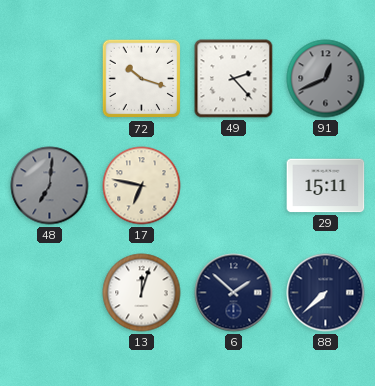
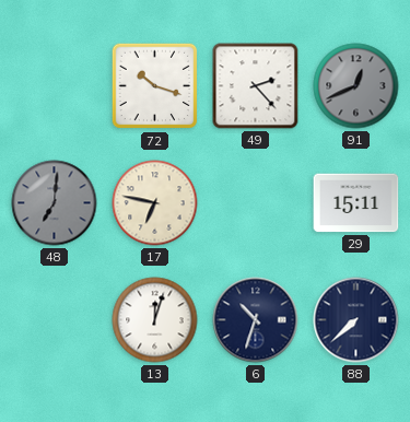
6: 1:52 -> 10:33 (256, 320)
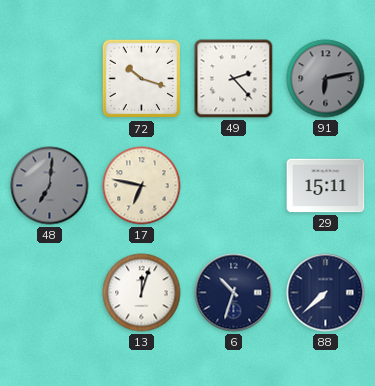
91: 12:41 -> 6:13 (326, 79)
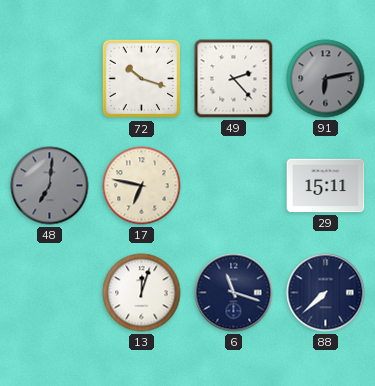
6: 10:33 -> 11:18 (234, 293)
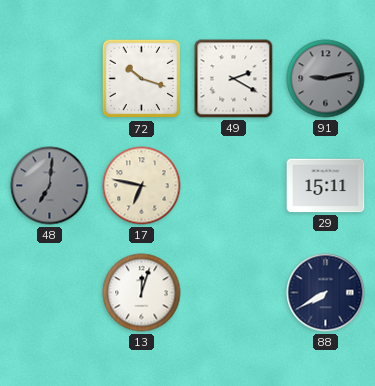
49: 2:23 -> 2:20 (234, 79)
91: 6:13 -> 9:13 (326, 79)
6: 11:18 -> none (234, 293)
88: 7:38 -> 7:40 (326, 293)
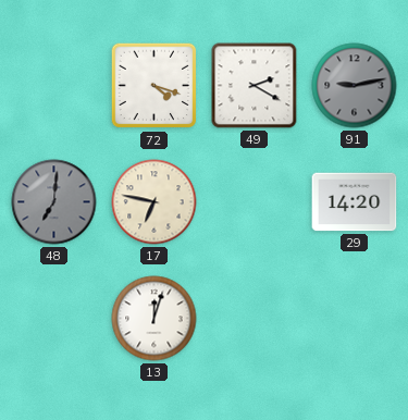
72: 10:18 -> 4:18 (154, 86)
29: 15:11 -> 14:20 (355, 202)
88: 7:40 -> none (326, 293)
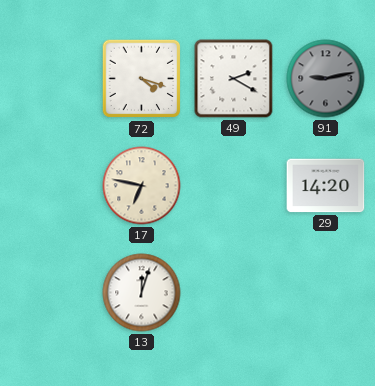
48: 7:01 -> none (54, 202)
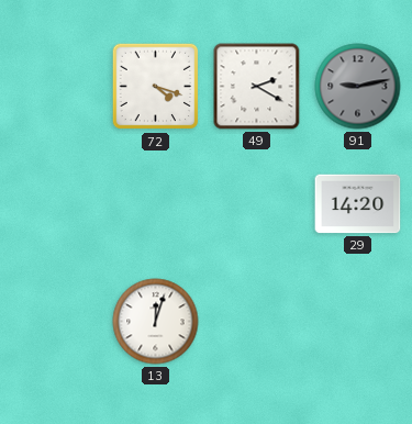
17: 6:47 -> none (142, 186)
